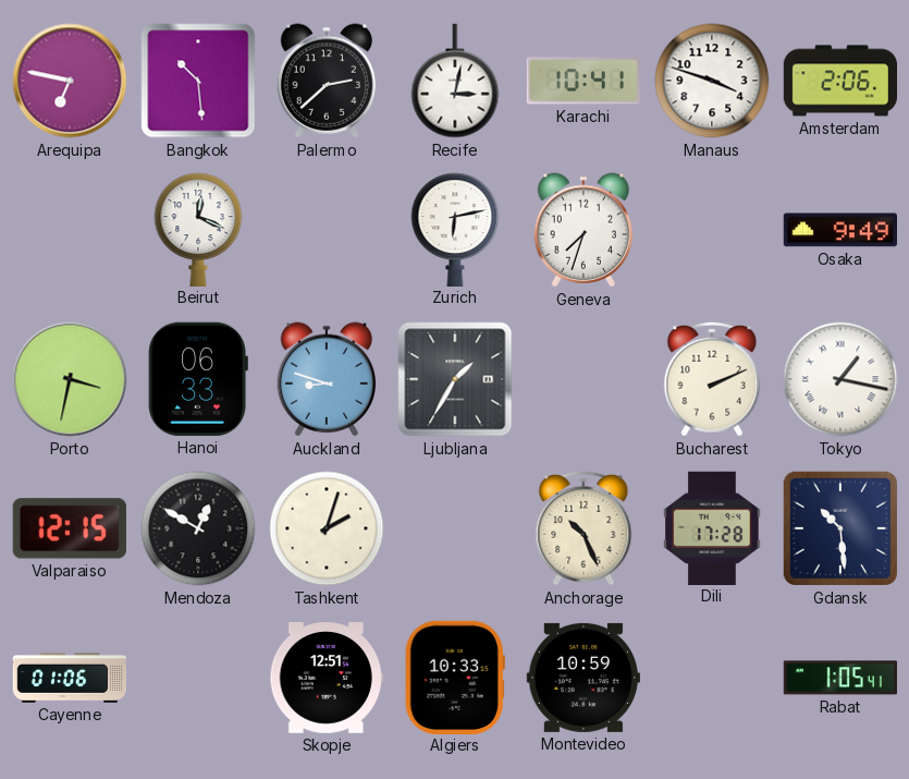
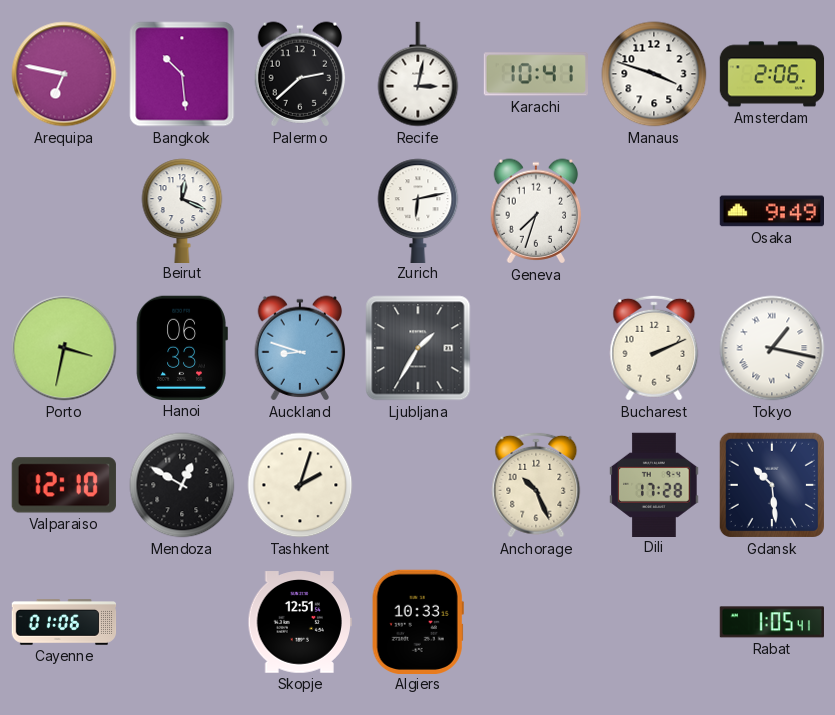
Valparaiso: 12:15 -> 12:10 (64, 485)
Montevideo: 10:59 -> none (582, 678)
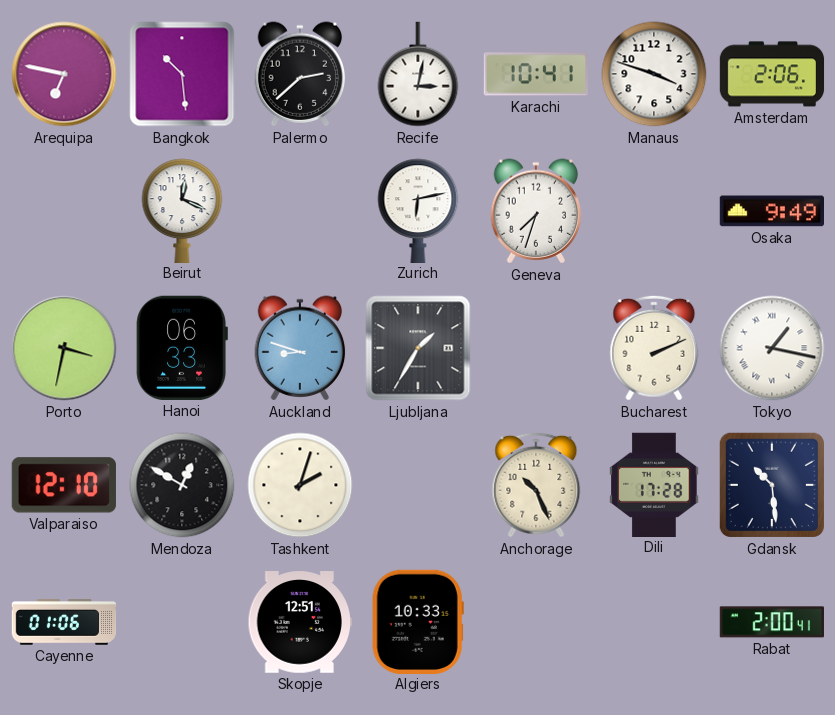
Rabat: 1:05 -> 2:00 (772, 622)
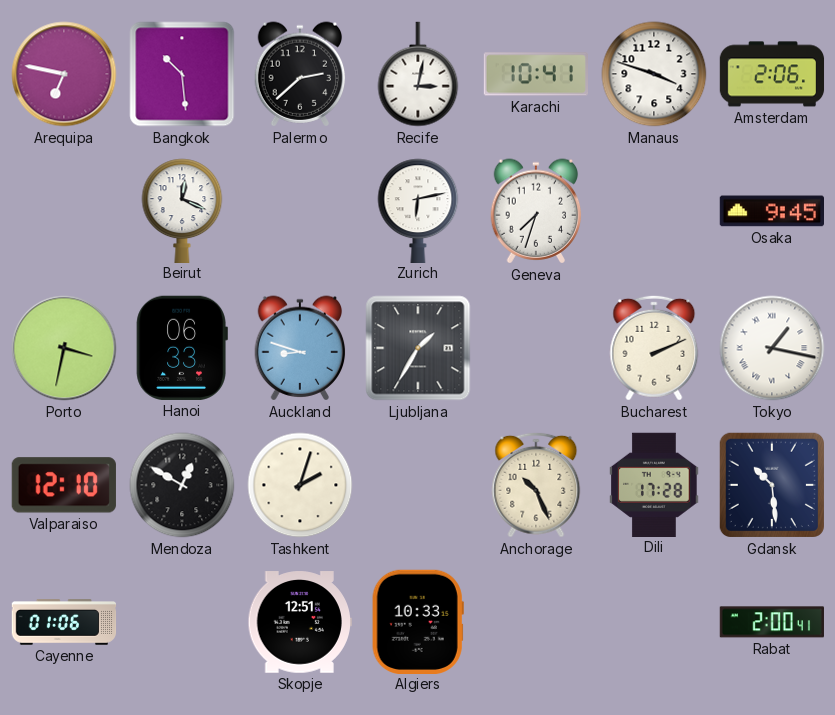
Osaka: 9:49 -> 9:45 (771, 211)
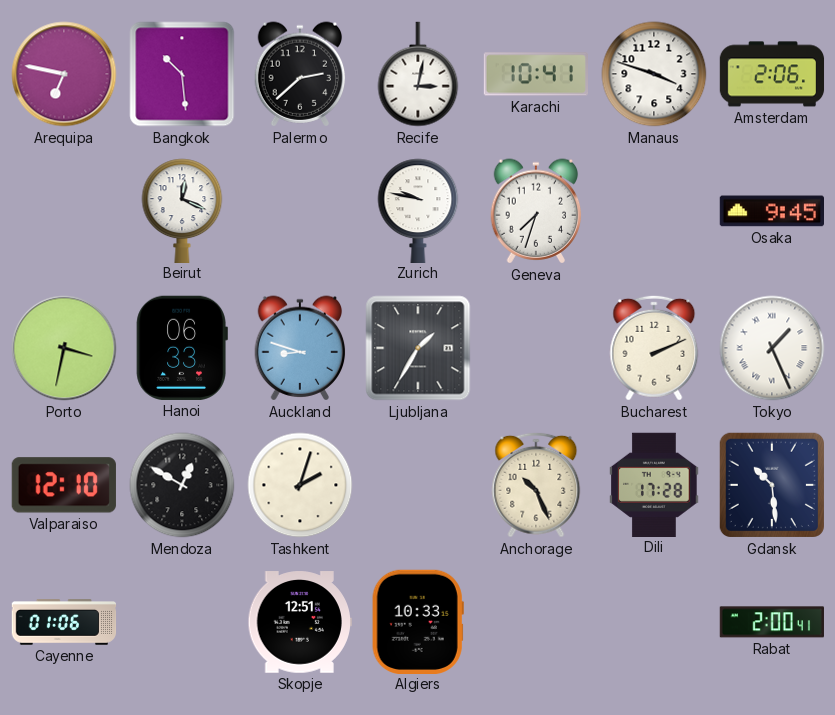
Zurich: 6:13 -> 9:47 (418, 210)
Tokyo: 1:17 -> 1:26 (772, 348)
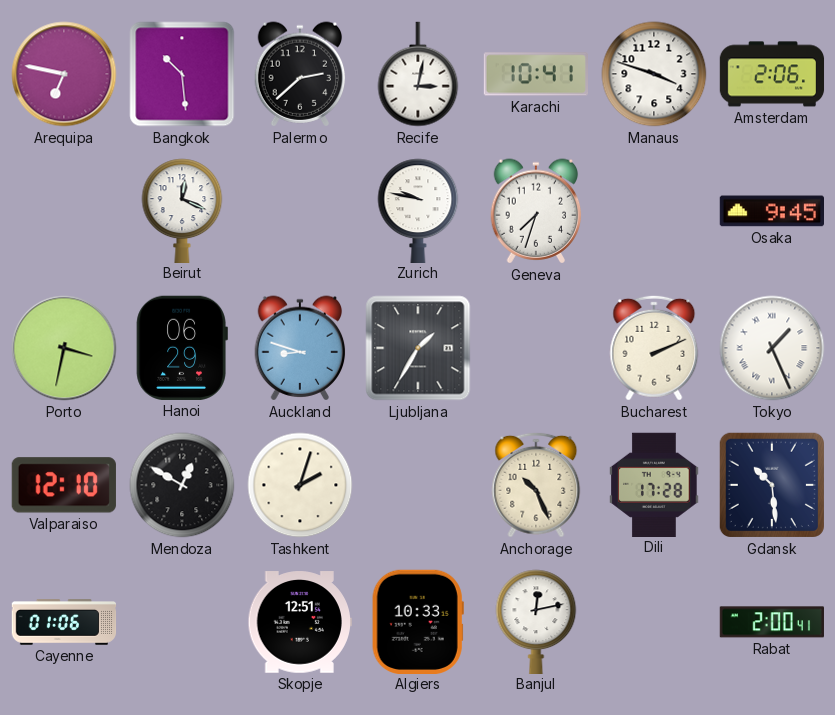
Hanoi: 06:33 -> 06:29 (182, 348)
Banjul: none -> 12:13 (536, 621)
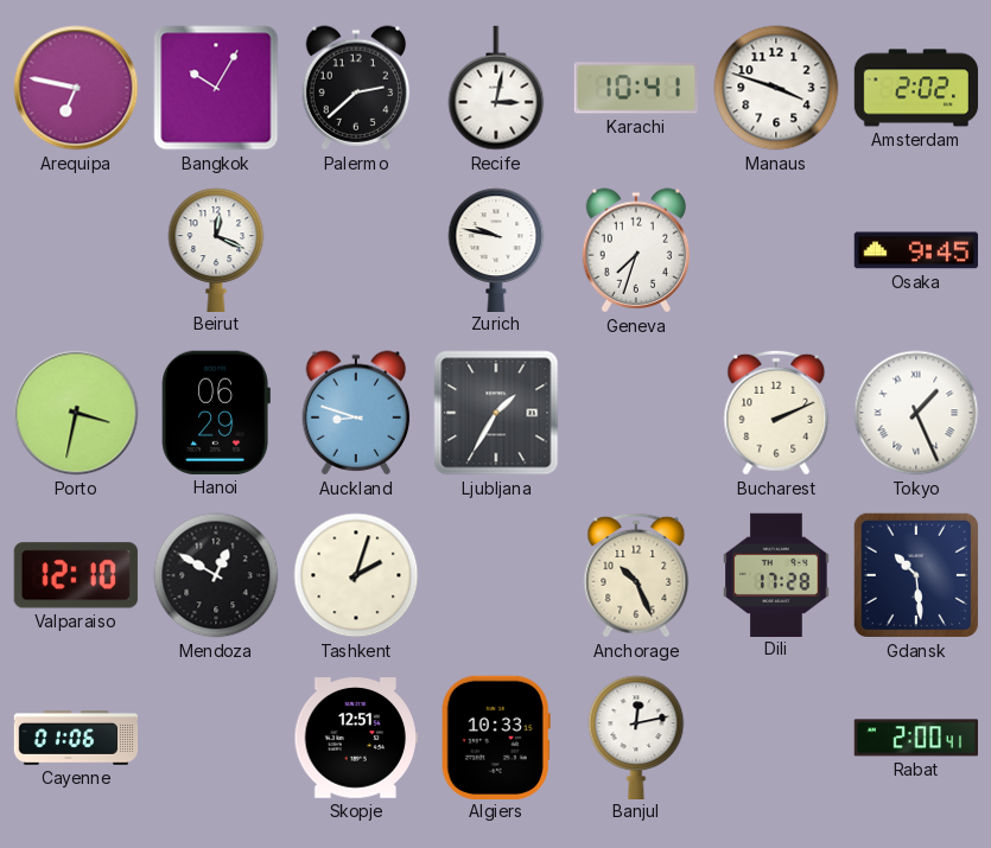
Bangkok: 10:29 -> 10:05 (216, 88)
Amsterdam: 2:06 -> 2:02 (916, 88)
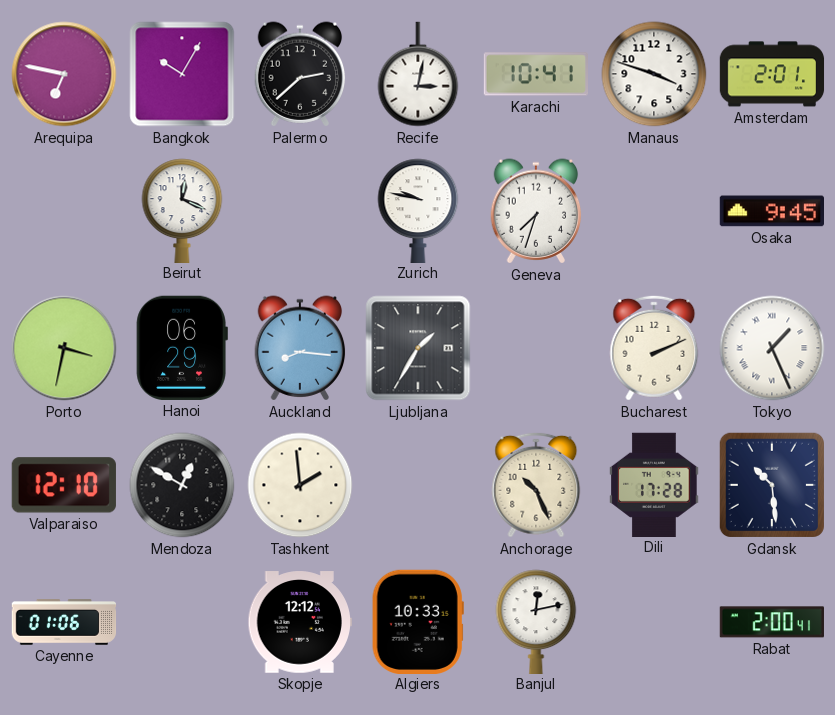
Amsterdam: 2:02 -> 2:01 (772, 74)
Auckland: 8:48 -> 8:16 (300, 348)
Tashkent: 2:03 -> 1:59 (300, 485)
Skopje: 12:51 -> 12:12 (299, 622)
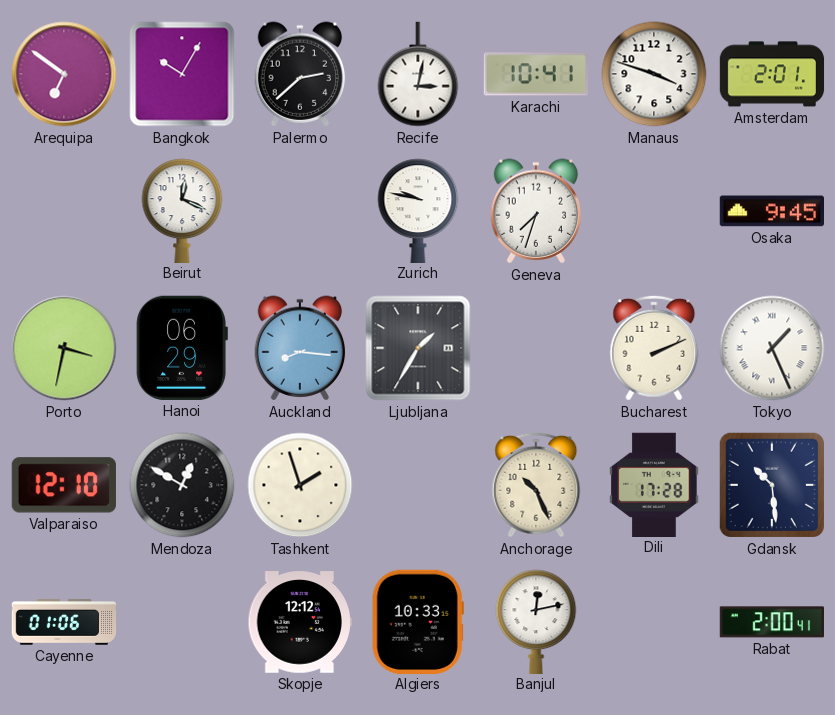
Arequipa: 6:47 -> 6:51 (64, 74)
Tashkent: 1:59 -> 1:57 (300, 485)
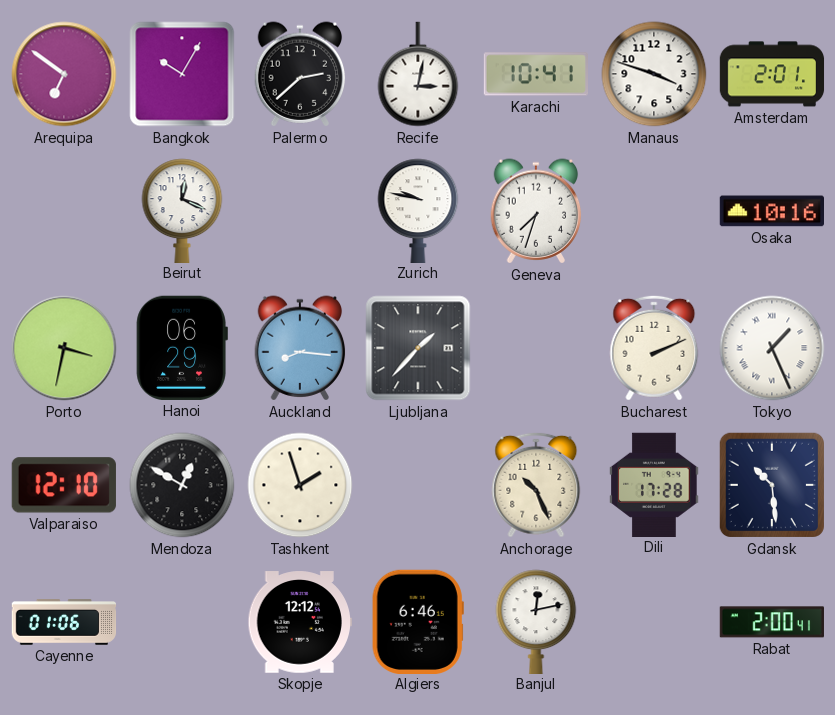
Osaka: 9:45 -> 10:16 (771, 211)
Ljubljana: 1:35 -> 1:37 (418, 348)
Algiers: 10:33 -> 6:46 (418, 621)
